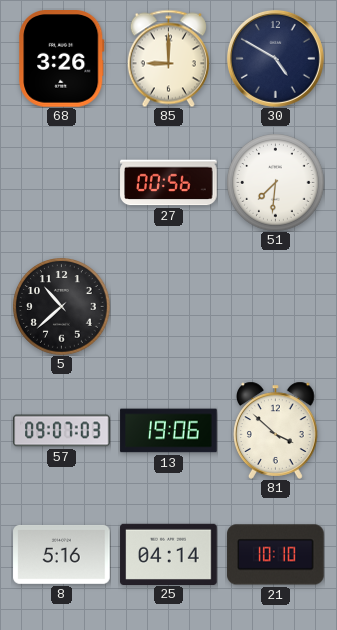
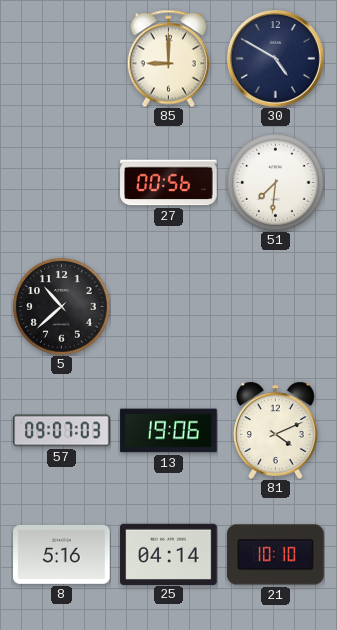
68: 3:26 -> none (62, 59)
81: 3:52 -> 4:11 (276, 430)
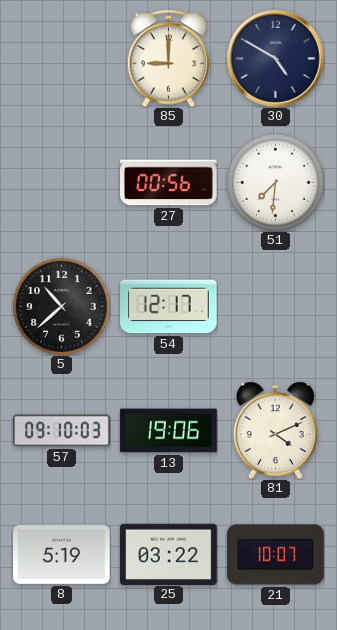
54: none -> 12:17 (169, 307)
57: 09:07 -> 09:10 (62, 431)
8: 5:16 -> 5:19 (62, 555)
25: 04:14 -> 03:22 (169, 554)
21: 10:10 -> 10:07 (276, 555)
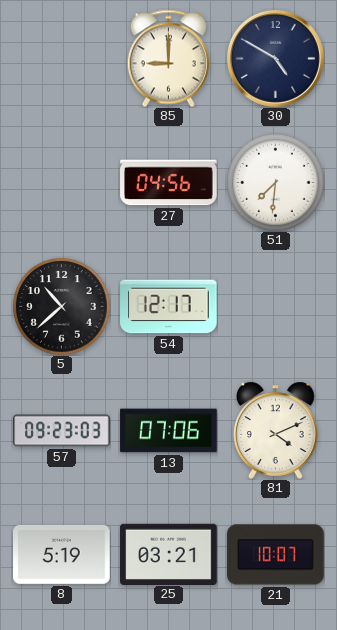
27: 00:56 -> 04:56 (169, 183)
57: 09:10 -> 09:23 (62, 431)
13: 19:06 -> 07:06 (169, 431)
25: 03:22 -> 03:21 (169, 554)
